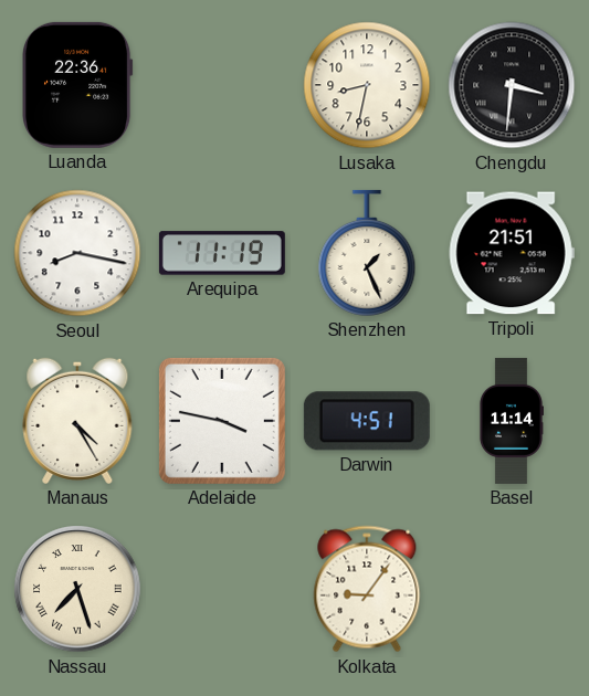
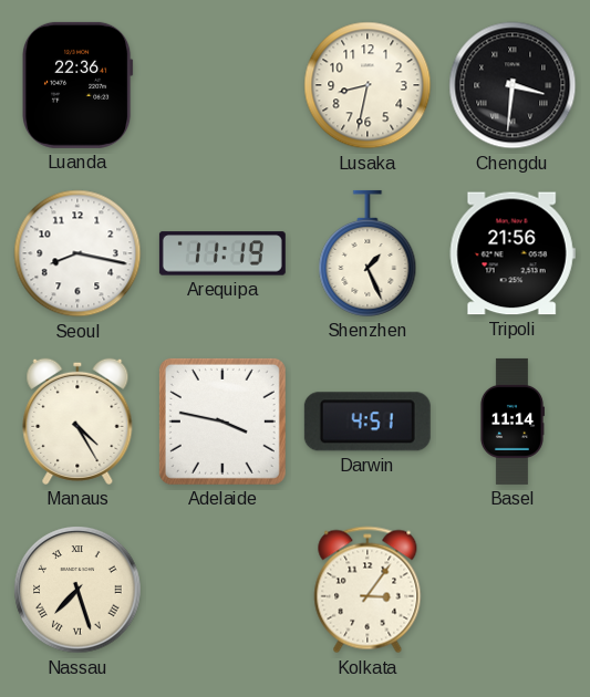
Tripoli: 21:51 -> 21:56 (513, 253)
Kolkata: 9:06 -> 3:06 (368, 590)
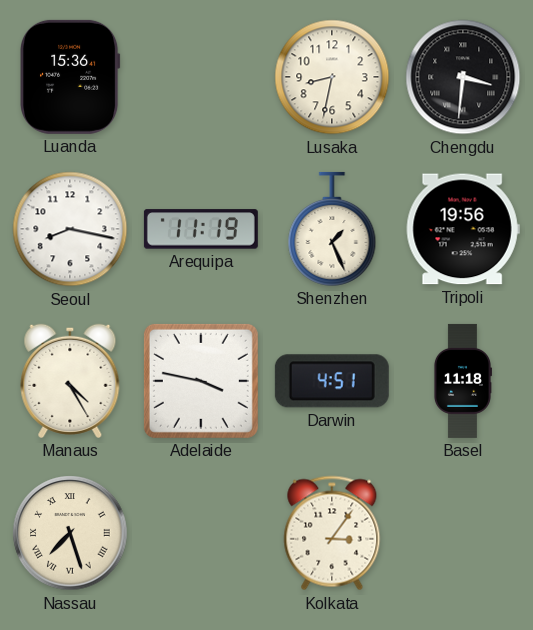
Luanda: 22:36 -> 15:36 (71, 77)
Tripoli: 21:56 -> 19:56 (463, 229)
Basel: 11:14 -> 11:18 (462, 381)
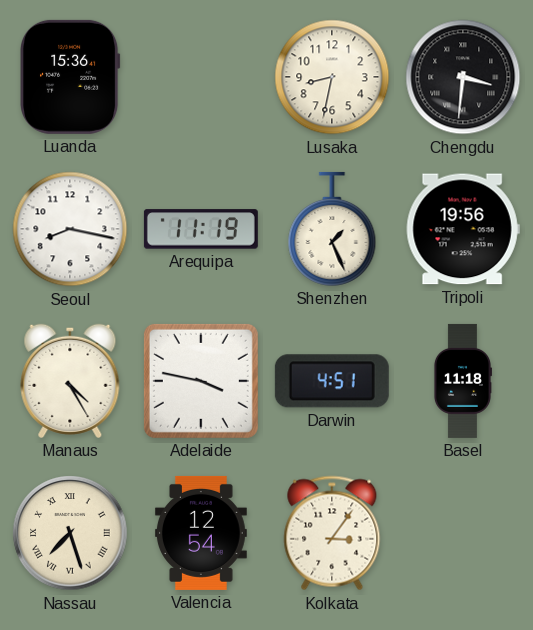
Valencia: none -> 12:54 (201, 533)
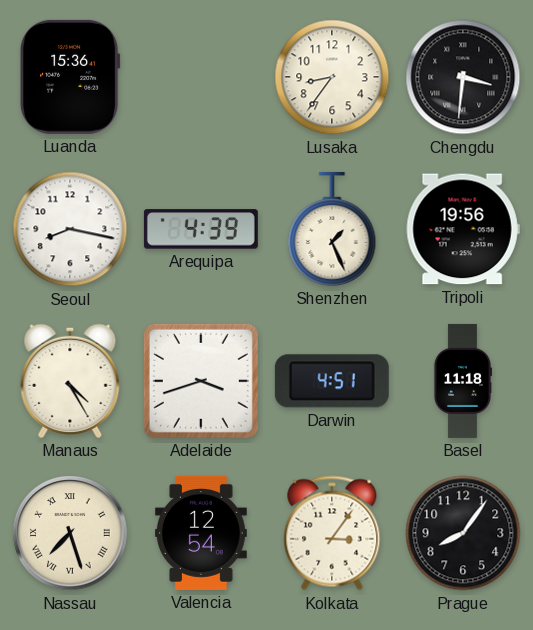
Lusaka: 8:32 -> 8:36 (332, 77)
Arequipa: 11:19 -> 4:39 (201, 229)
Adelaide: 3:47 -> 3:42 (201, 381)
Prague: none -> 8:06 (463, 533)
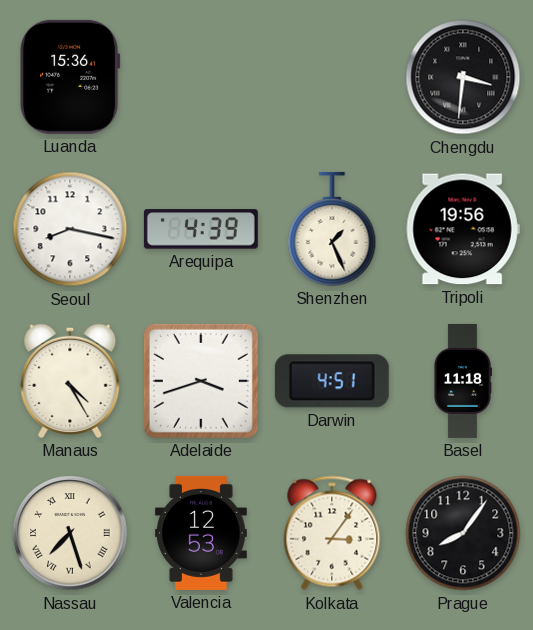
Lusaka: 8:36 -> none (332, 77)
Valencia: 12:54 -> 12:53 (201, 533)
